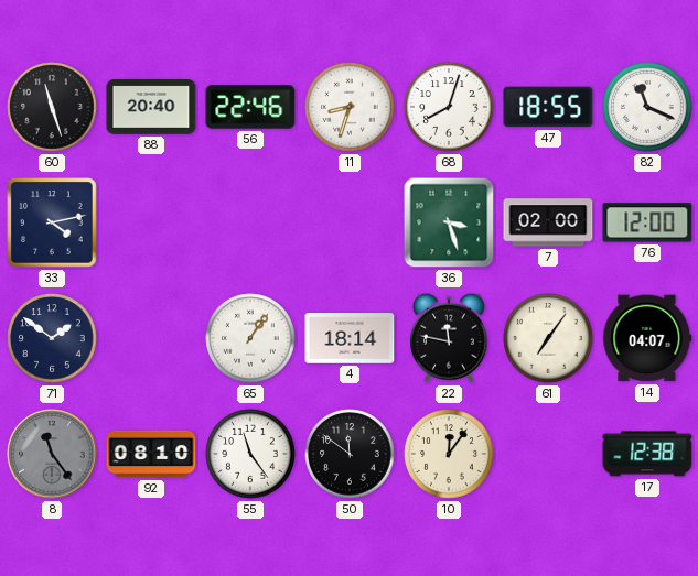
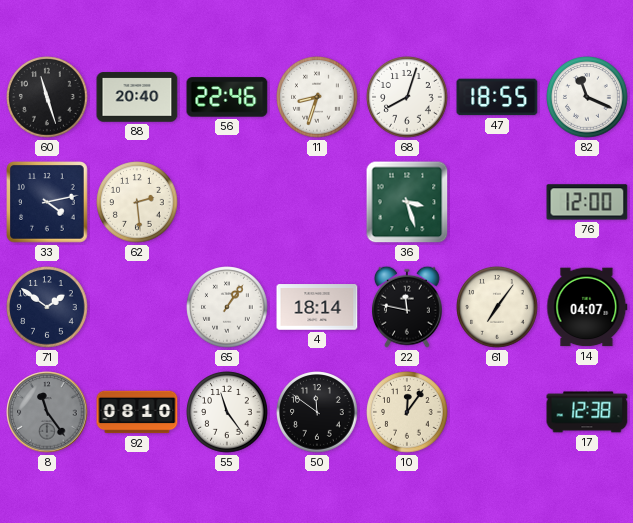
62: none -> 2:29 (137, 202)
7: 02:00 -> none (548, 222)
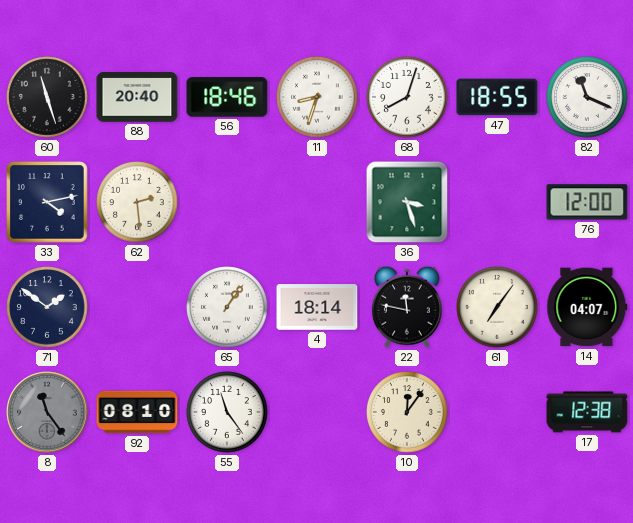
56: 22:46 -> 18:46 (227, 97)
50: 11:51 -> none (317, 412)
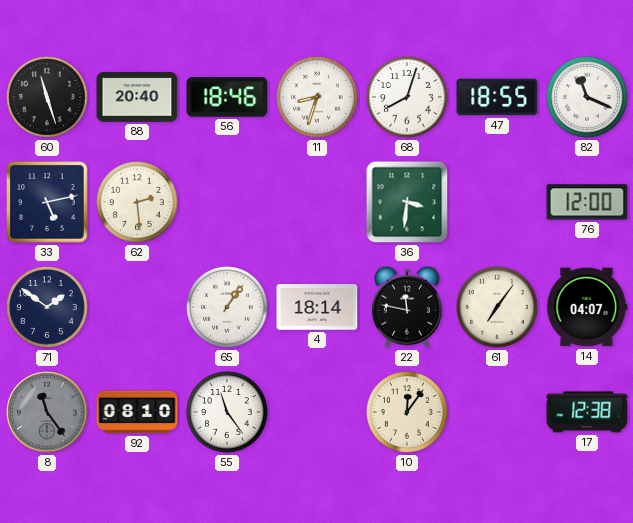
33: 4:13 -> 5:13 (47, 202)
36: 3:27 -> 3:31 (407, 202)
